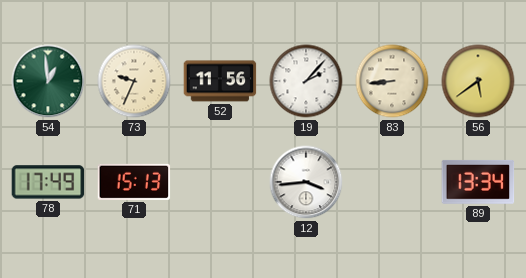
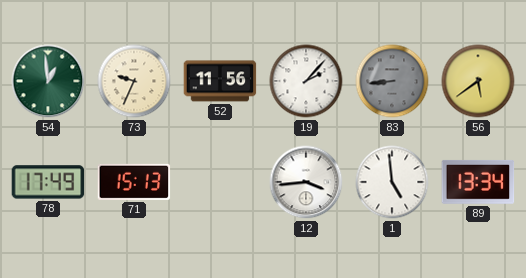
83 dial: cream -> grey (392, 81)
1: none -> 4:59 (392, 182)
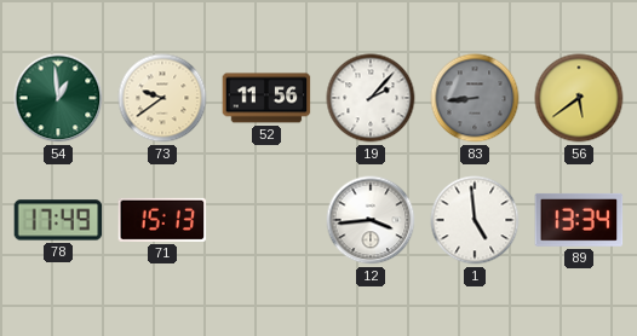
73: 9:34 -> 9:39 (162, 98)
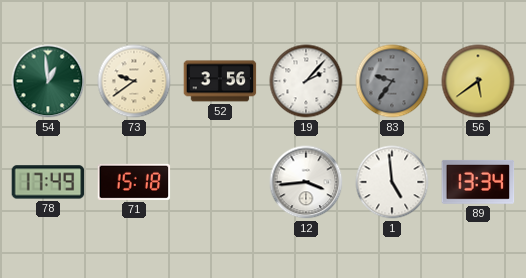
52: 11:56 -> 3:56 (220, 81)
83: 8:44 -> 9:36 (392, 81)
71: 15:13 -> 15:18 (134, 182)
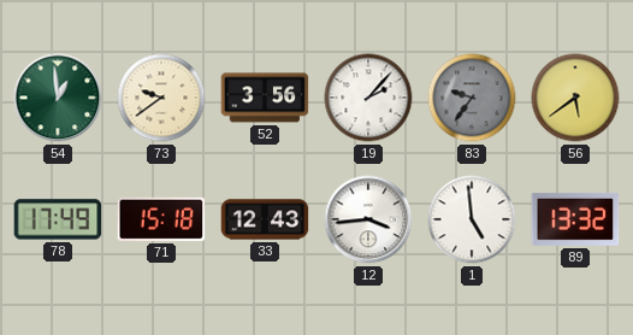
33: none -> 12:43 (265, 219)
89: 13:34 -> 13:32 (575, 219)
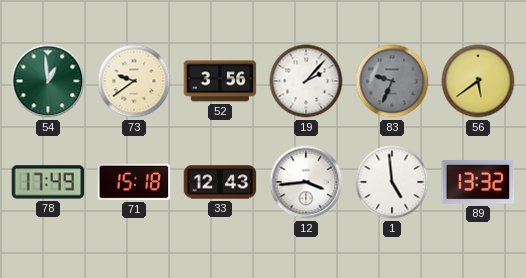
83: 9:36 -> 9:34 (392, 81)
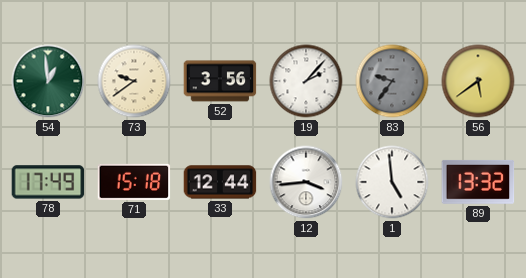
83: 9:34 -> 9:36 (392, 81)
33: 12:43 -> 12:44 (220, 182)
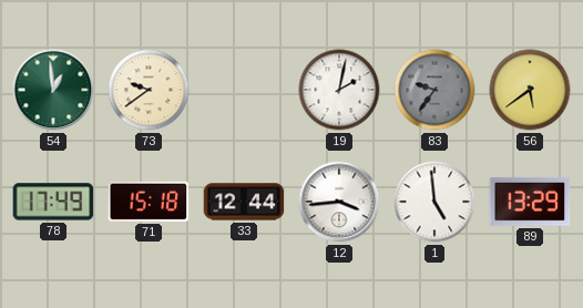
52: 3:56 -> none (220, 81)
19: 2:07 -> 2:02 (339, 90)
89: 13:32 -> 13:29 (530, 202)
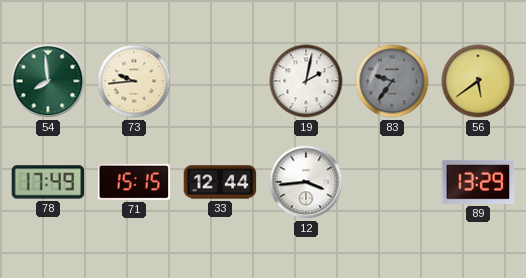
54: 12:59 -> 7:59 (48, 81)
73: 9:39 -> 9:44 (134, 81)
71: 15:18 -> 15:15 (134, 182)
1: 4:59 -> none (434, 202)
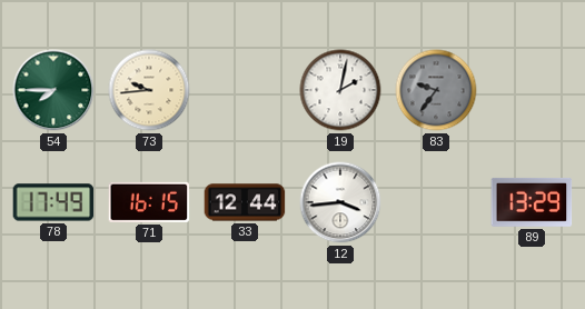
54: 7:59 -> 7:45 (53, 90)
56: 5:39 -> none (478, 81)
71: 15:15 -> 16:15 (149, 202)
